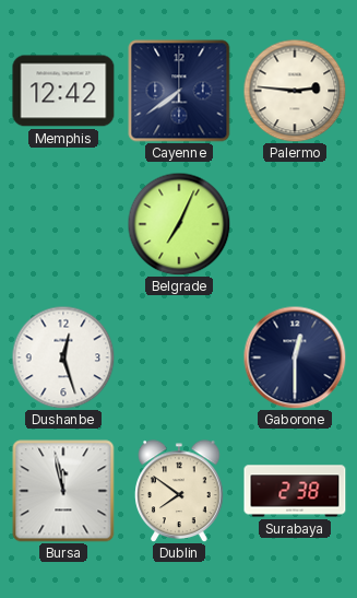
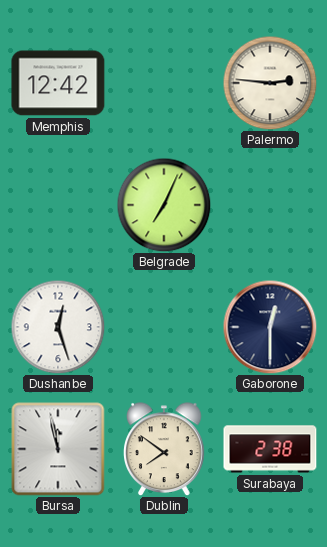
Cayenne: 7:39 -> none (179, 91)
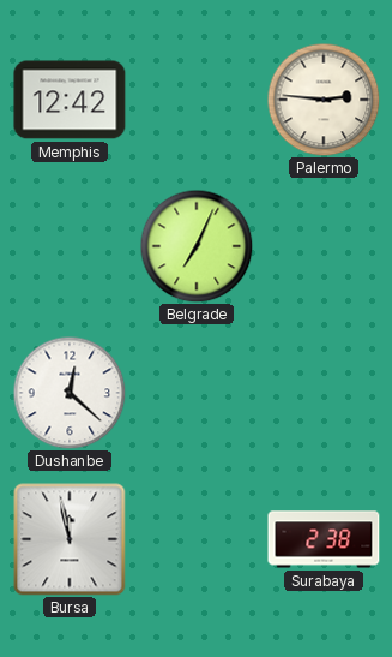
Dushanbe: 12:27 -> 12:22 (70, 393)
Gaborone: 12:30 -> none (270, 327)
Dublin: 7:51 -> none (164, 449)
